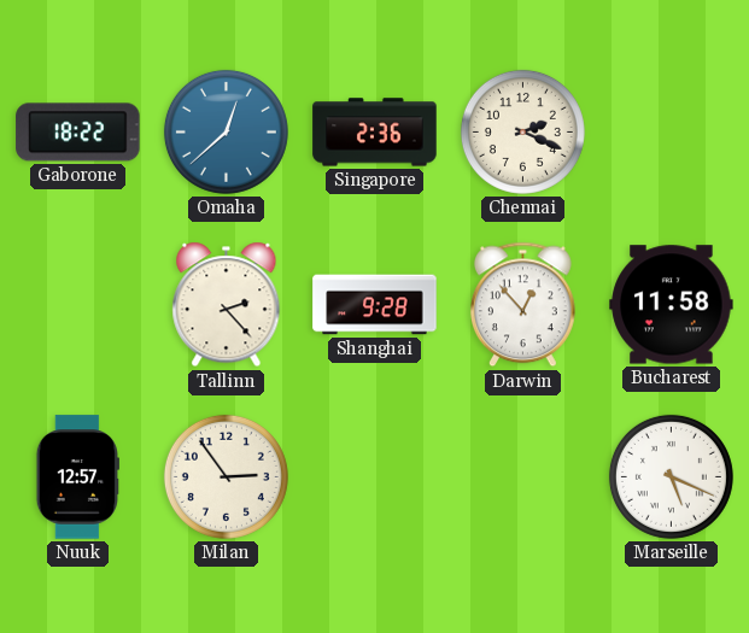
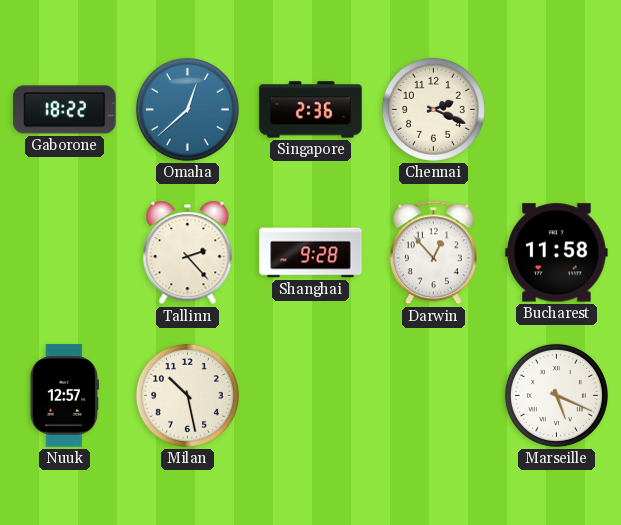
Milan: 2:54 -> 10:28 (187, 395)
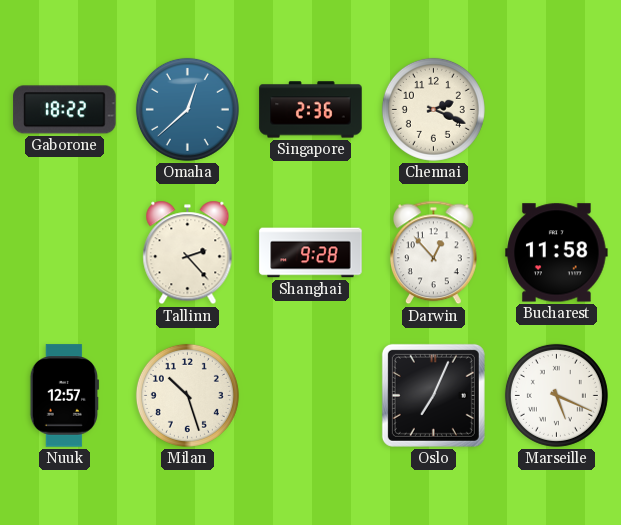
Milan: 10:28 -> 10:27 (187, 395)
Oslo: none -> 7:04 (433, 395)
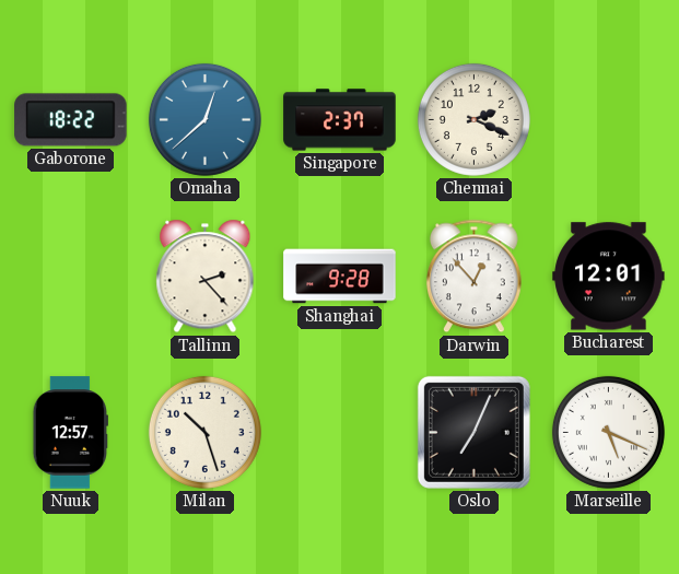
Singapore: 2:36 -> 2:37 (340, 120)
Bucharest: 11:58 -> 12:01 (609, 277)
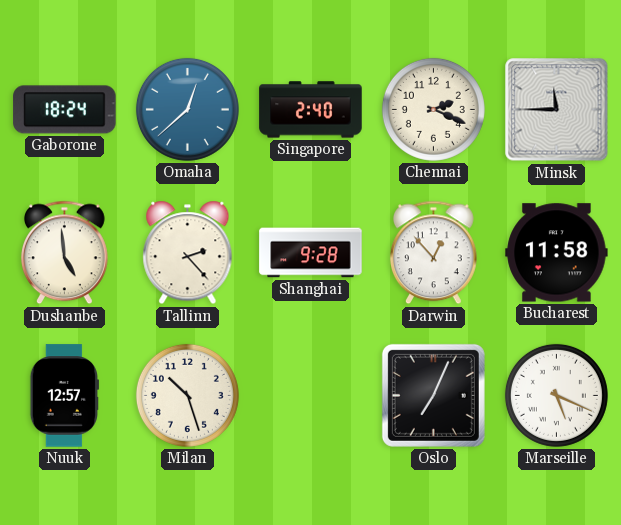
Gaborone: 18:22 -> 18:24 (65, 110)
Singapore: 2:37 -> 2:40 (311, 110)
Minsk: none -> 11:45 (557, 110)
Dushanbe: none -> 4:59 (64, 253)
Bucharest: 12:01 -> 11:58 (557, 253)
